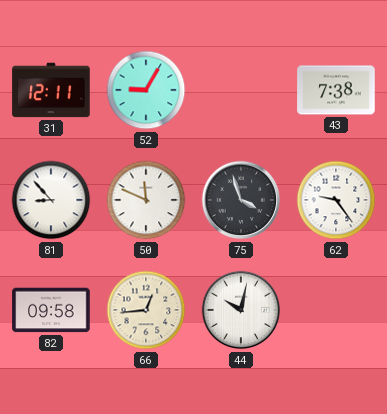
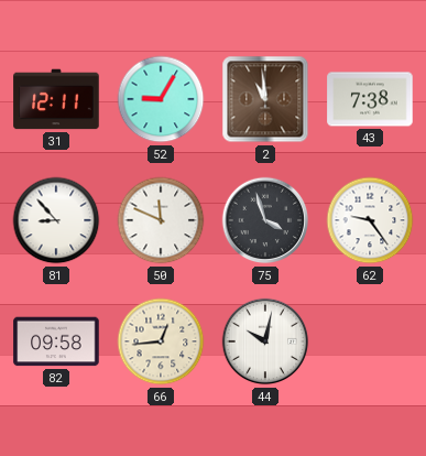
2: none -> 10:59 (265, 99)
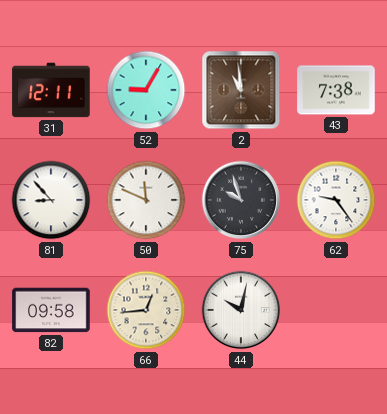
75: 3:57 -> 9:57 (241, 200)
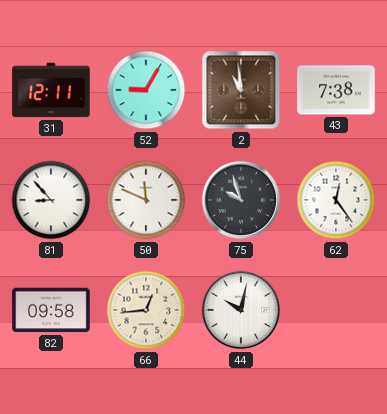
62: 9:24 -> 12:24 (336, 200)
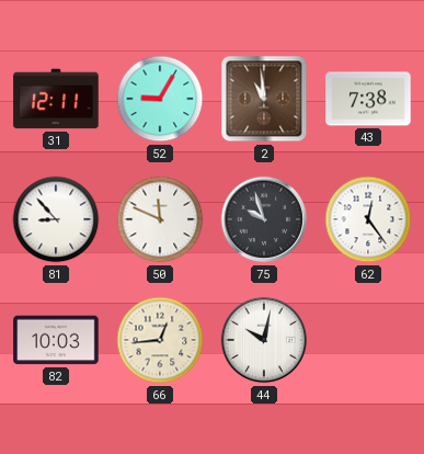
82: 09:58 -> 10:03 (56, 340)
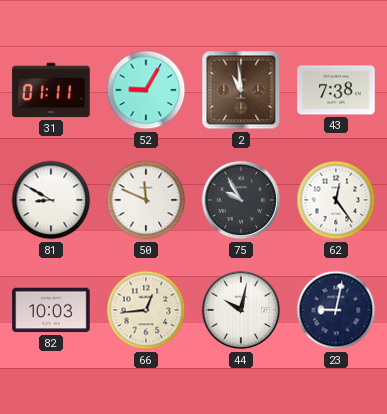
31: 12:11 -> 01:11 (51, 90)
81: 8:53 -> 8:50 (51, 200)
75: 9:57 -> 9:55 (241, 200)
23: none -> 9:02 (336, 310)
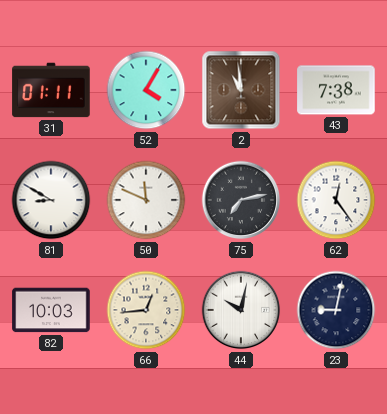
52: 9:05 -> 4:05 (146, 90)
75: 9:55 -> 7:13 (241, 200)
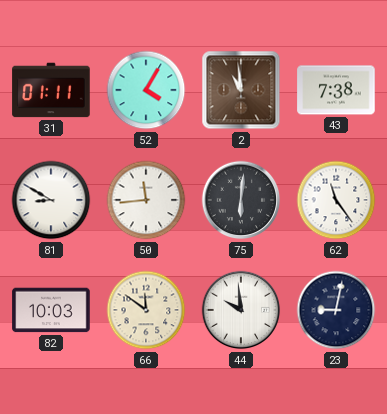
50: 11:49 -> 11:44 (146, 200)
75: 7:13 -> 6:01 (241, 200)
62: 12:24 -> 11:24 (336, 200)
66: 12:44 -> 11:51 (146, 310)
44: 10:02 -> 9:59 (241, 310)
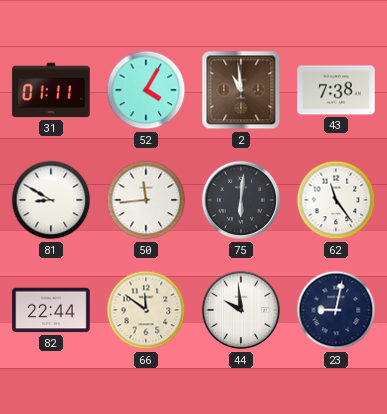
82: 10:03 -> 22:44 (51, 310)
